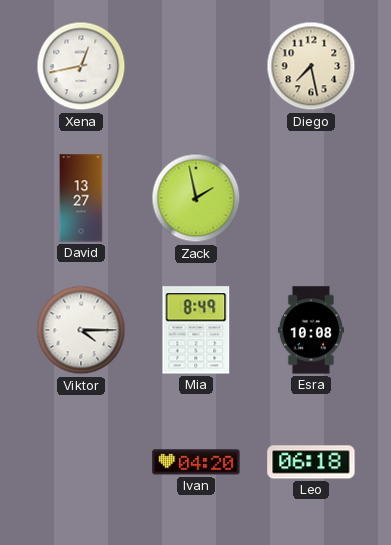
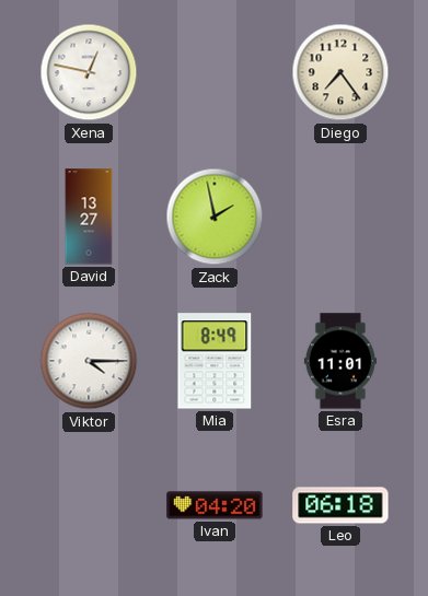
Xena: 12:43 -> 12:47 (89, 72)
Diego: 7:28 -> 7:24 (340, 72)
Esra: 10:08 -> 11:01 (340, 361)
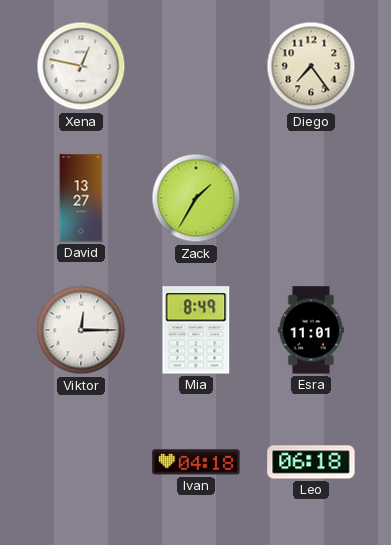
Zack: 1:58 -> 1:35 (196, 198)
Viktor: 4:15 -> 12:15 (81, 330)
Ivan: 04:20 -> 04:18 (196, 462)
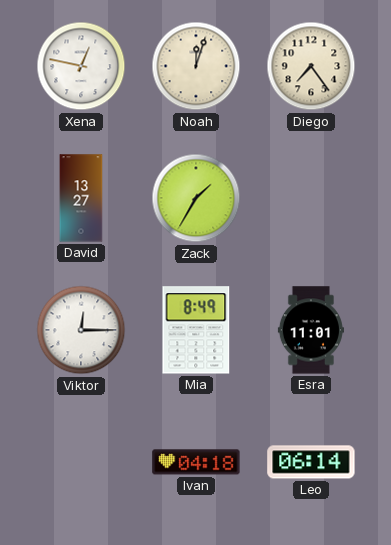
Noah: none -> 12:03 (196, 66)
Leo: 06:18 -> 06:14 (311, 462)
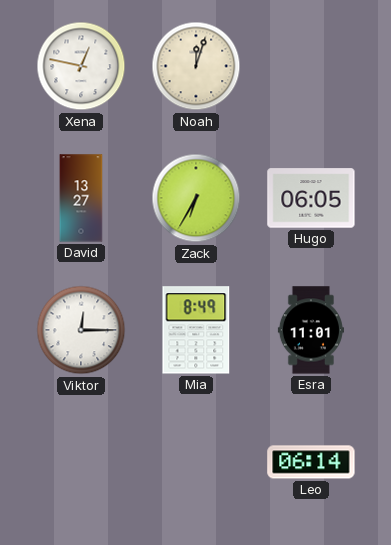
Diego: 7:24 -> none (311, 66)
Zack: 1:35 -> 6:35 (196, 198)
Hugo: none -> 06:05 (311, 198)
Ivan: 04:18 -> none (196, 462)
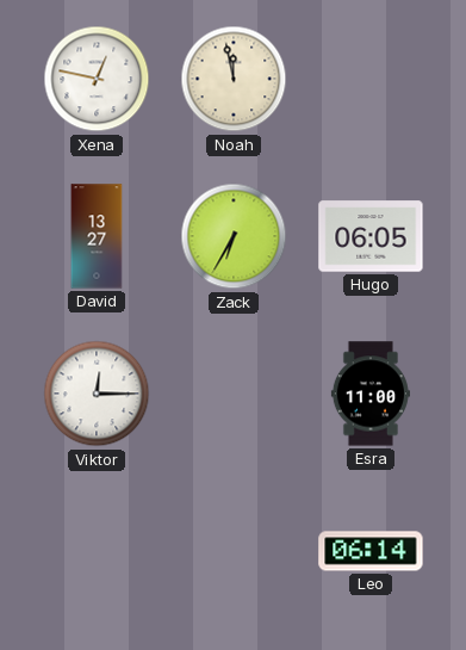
Noah: 12:03 -> 11:58 (234, 79)
Mia: 8:49 -> none (196, 330)
Esra: 11:01 -> 11:00 (371, 394)
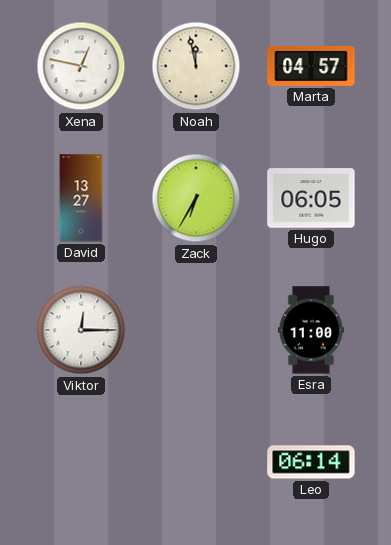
Marta: none -> 04:57 (311, 66)
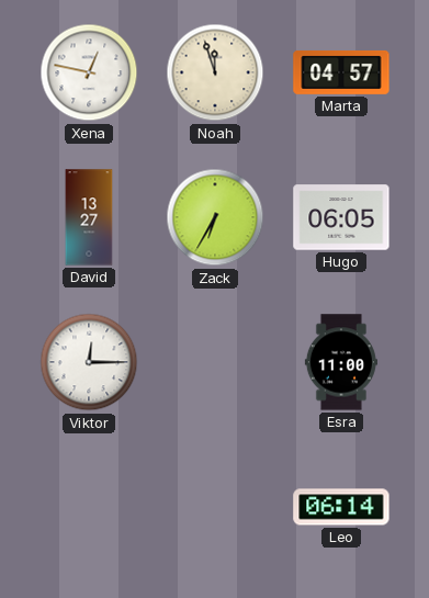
Noah: 11:58 -> 11:57 (215, 72)
